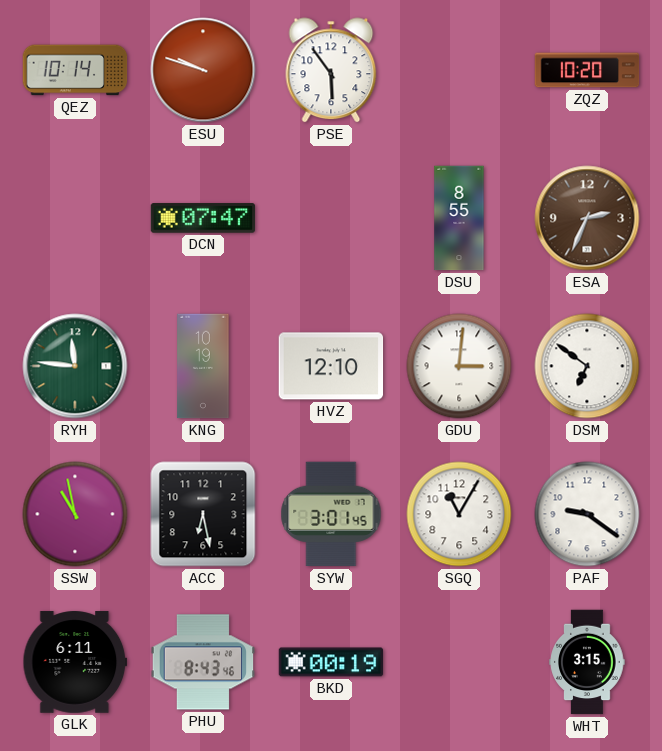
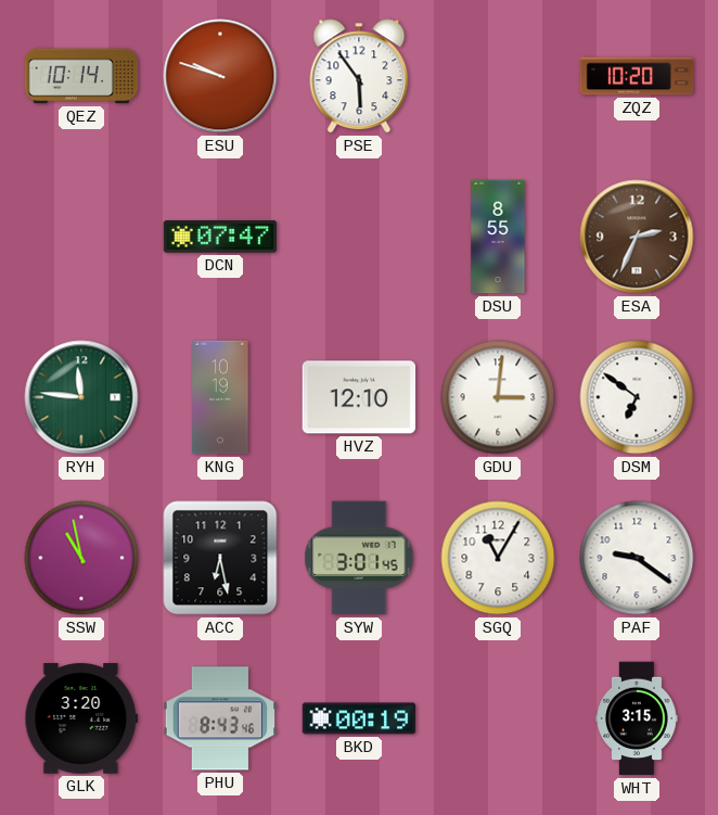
GLK: 6:11 -> 3:20 (81, 718)
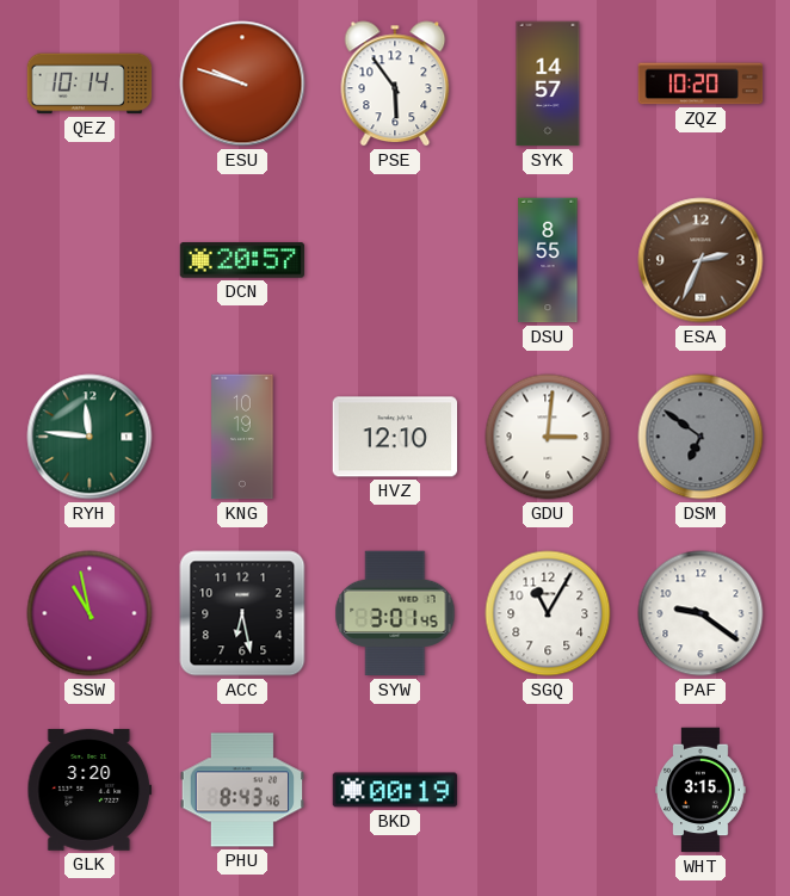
SYK: none -> 14:57 (548, 84)
DCN: 07:47 -> 20:57 (242, 260)
DSM dial: white -> grey (700, 437)
